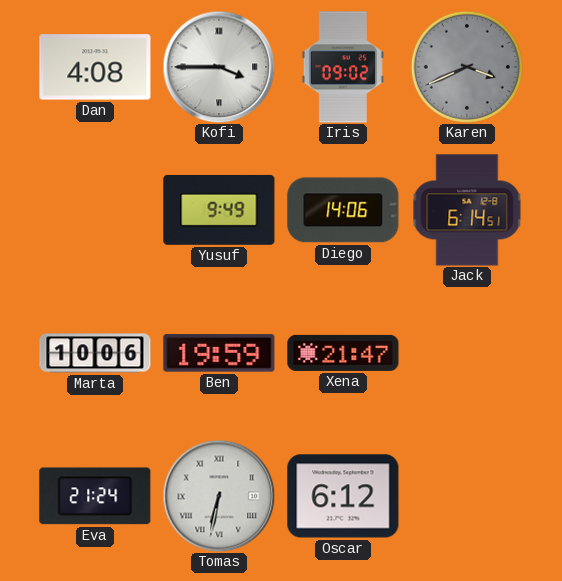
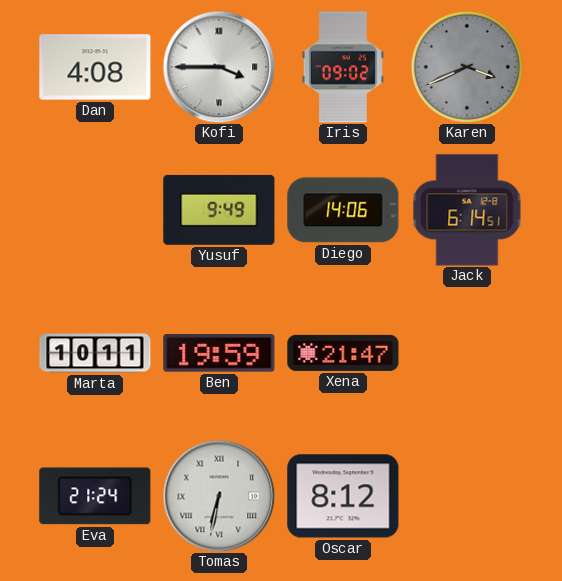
Marta: 10:06 -> 10:11 (95, 353)
Oscar: 6:12 -> 8:12 (343, 496)
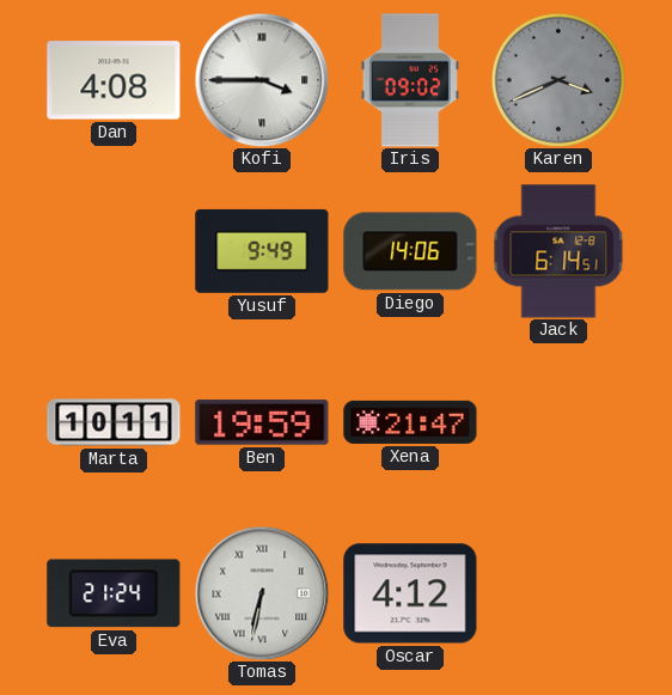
Oscar: 8:12 -> 4:12 (410, 593)
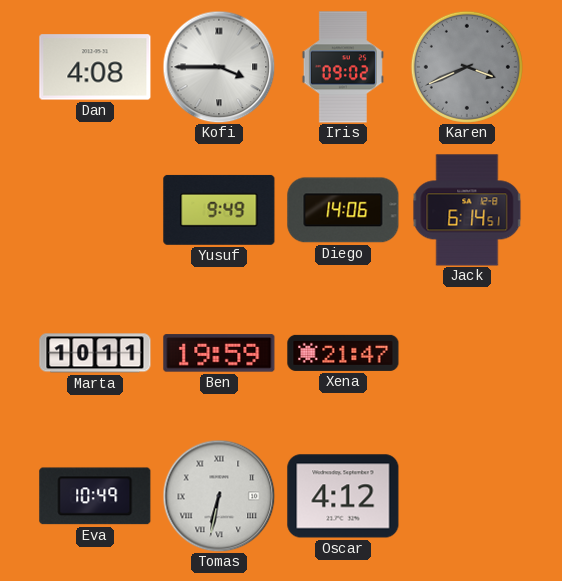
Eva: 21:24 -> 10:49 (95, 496)
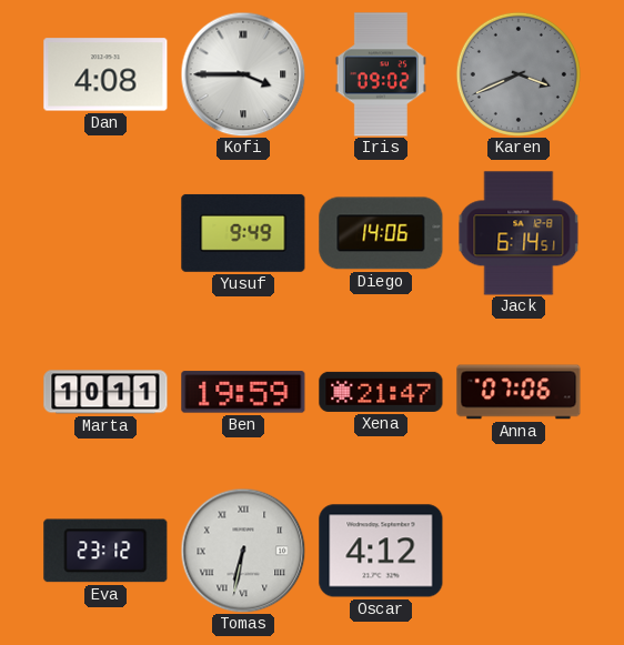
Anna: none -> 07:06 (519, 392)
Eva: 10:49 -> 23:12 (105, 551)
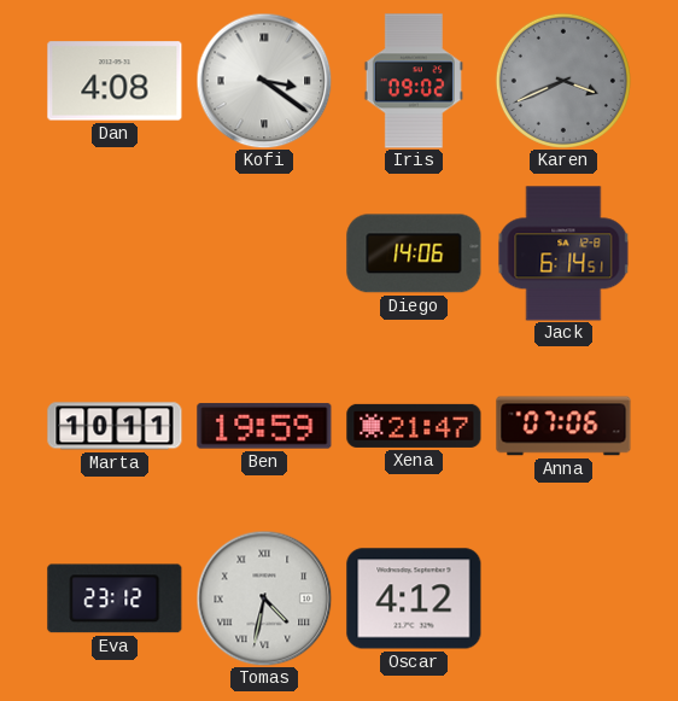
Kofi: 3:45 -> 3:21 (264, 81)
Yusuf: 9:49 -> none (243, 233)
Tomas: 6:32 -> 4:32 (264, 598)
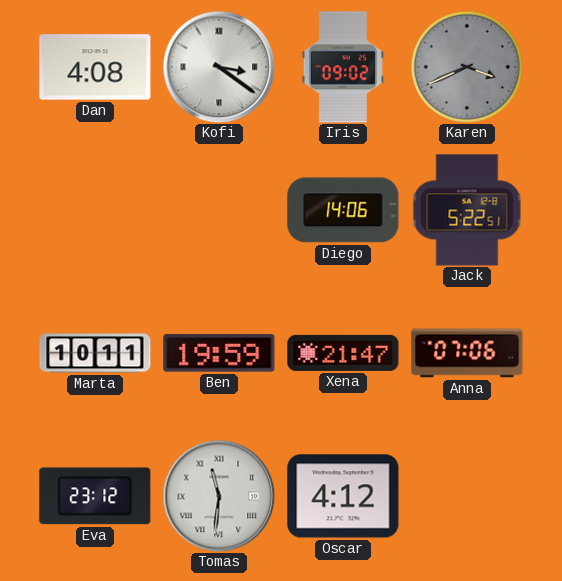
Jack: 6:14 -> 5:22 (467, 210)
Tomas: 4:32 -> 11:31 (219, 496)
